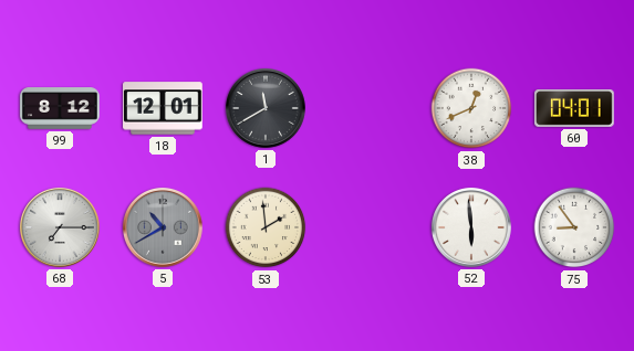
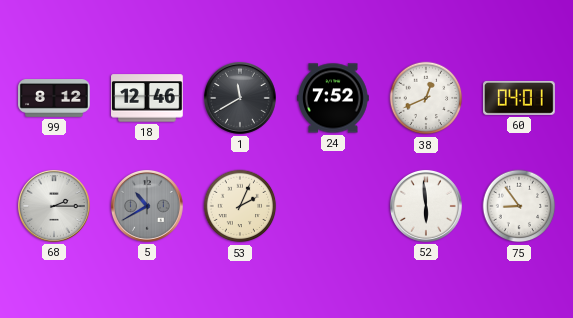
18: 12:01 -> 12:46 (148, 98)
24: none -> 7:52 (334, 98)
68: 7:15 -> 2:15 (54, 206)
53: 1:59 -> 2:04 (240, 206)
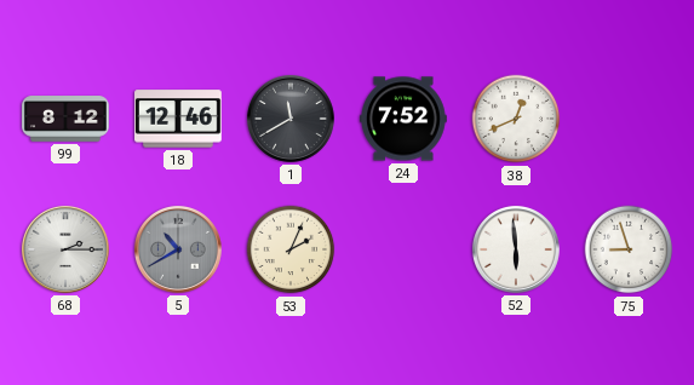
60: 04:01 -> none (520, 98)
75: 8:54 -> 8:57 (629, 249)
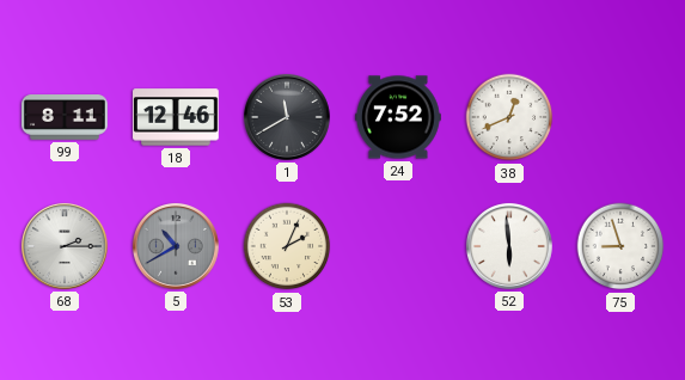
99: 8:12 -> 8:11 (65, 117)
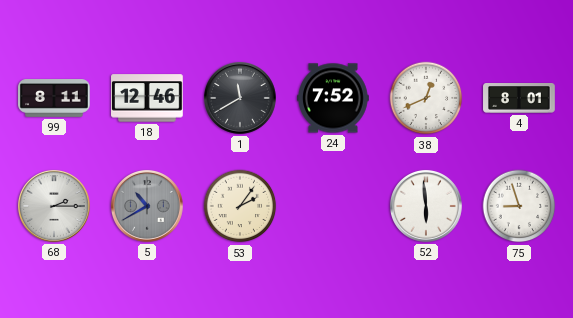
4: none -> 8:01 (519, 99)
53: 2:04 -> 2:06 (240, 206)
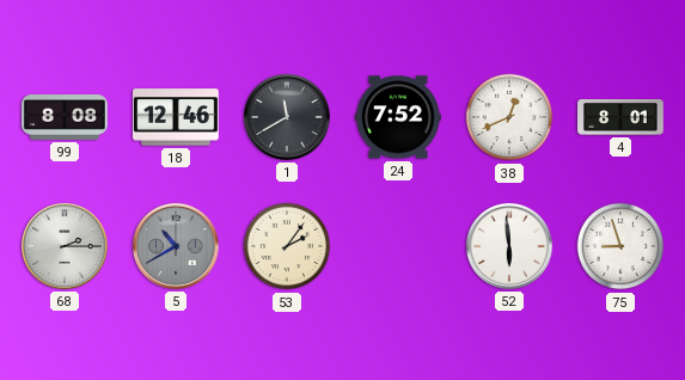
99: 8:11 -> 8:08 (65, 117)
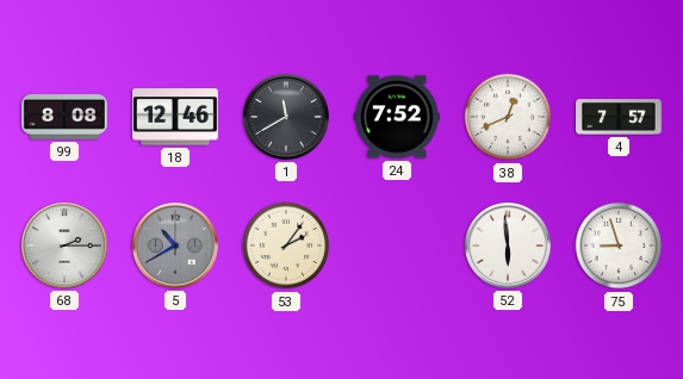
4: 8:01 -> 7:57 (619, 118)
